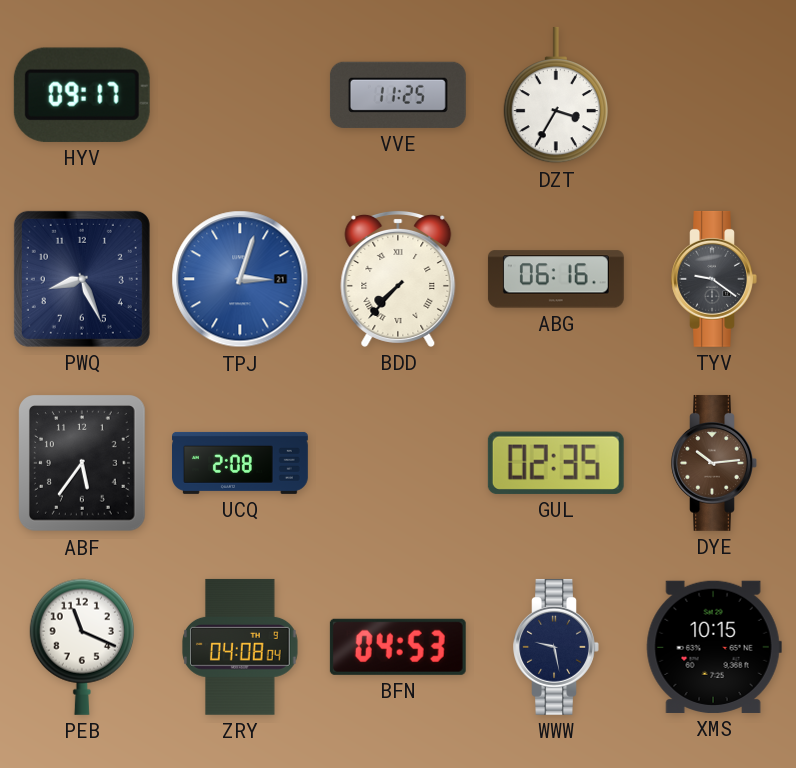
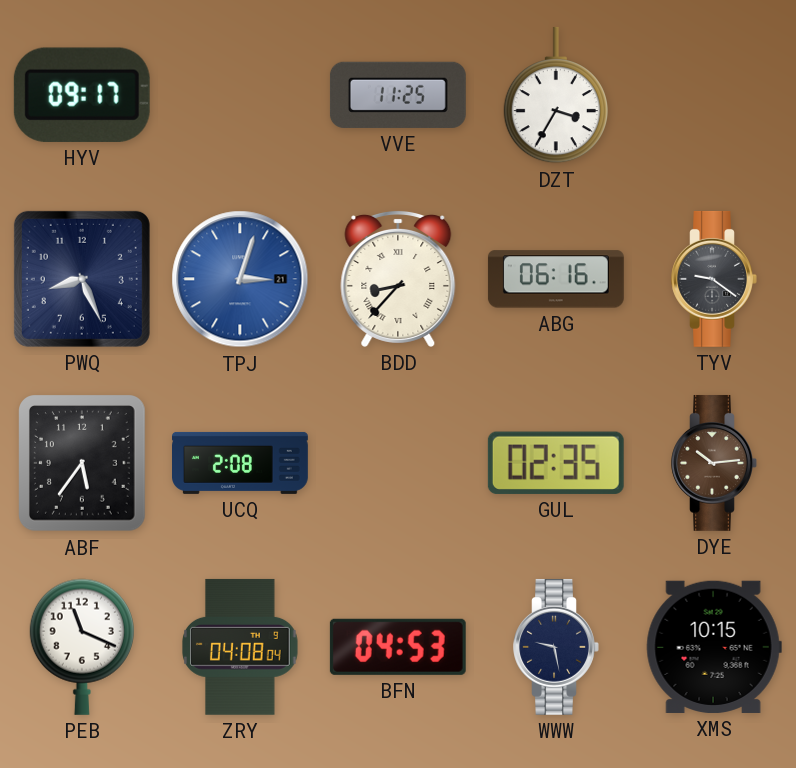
BDD: 7:37 -> 8:37 (398, 278)
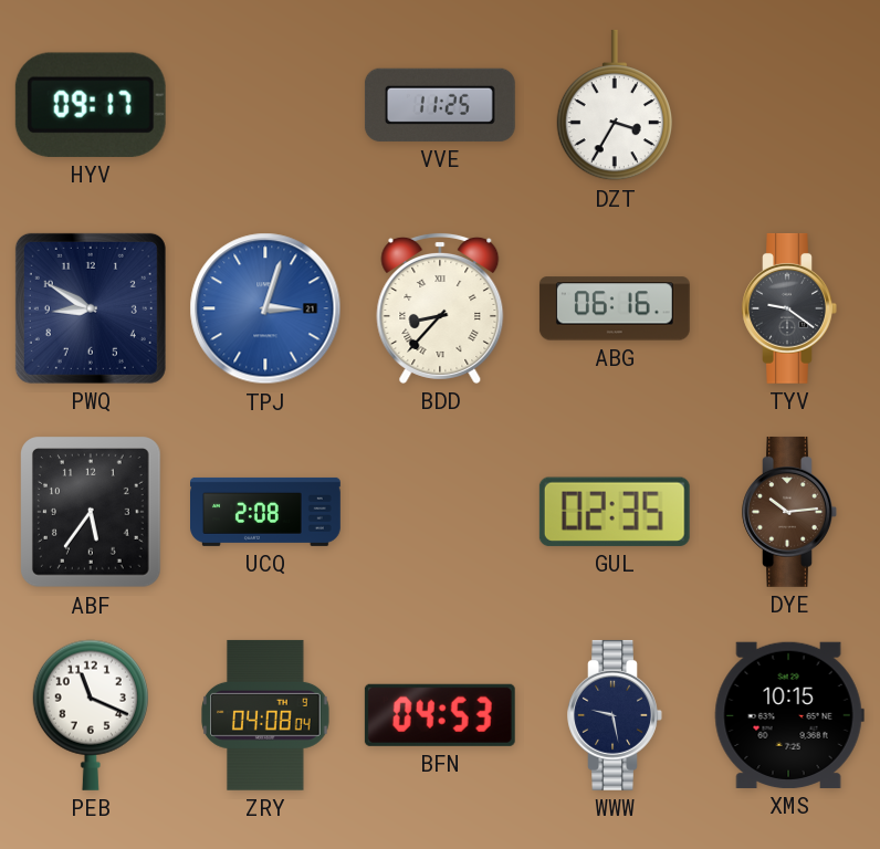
PWQ: 8:26 -> 8:50 (91, 308)
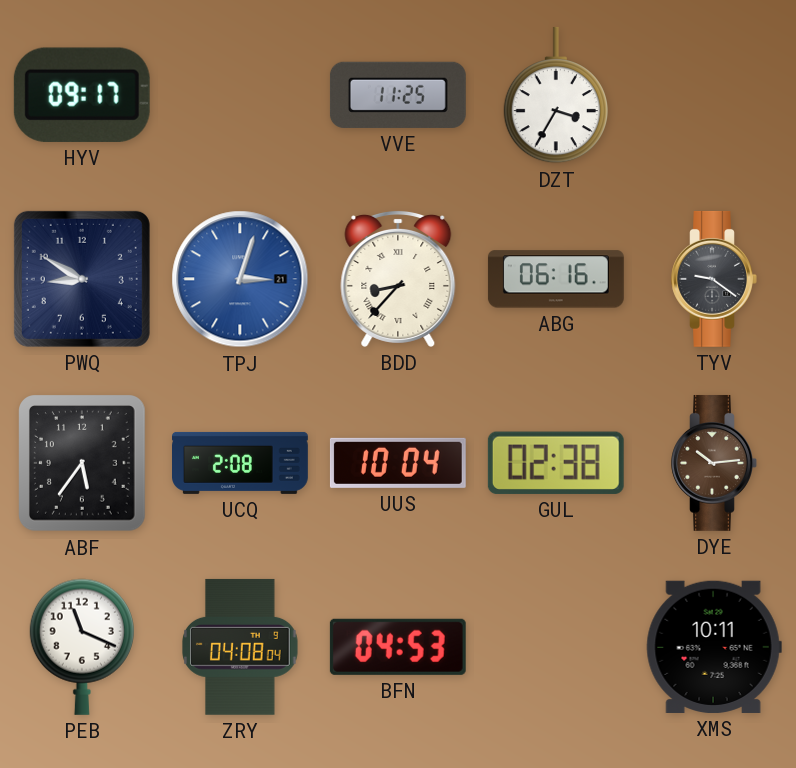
UUS: none -> 10:04 (398, 463)
GUL: 02:35 -> 02:38 (556, 463)
WWW: 9:28 -> none (615, 715)
XMS: 10:15 -> 10:11 (714, 647)
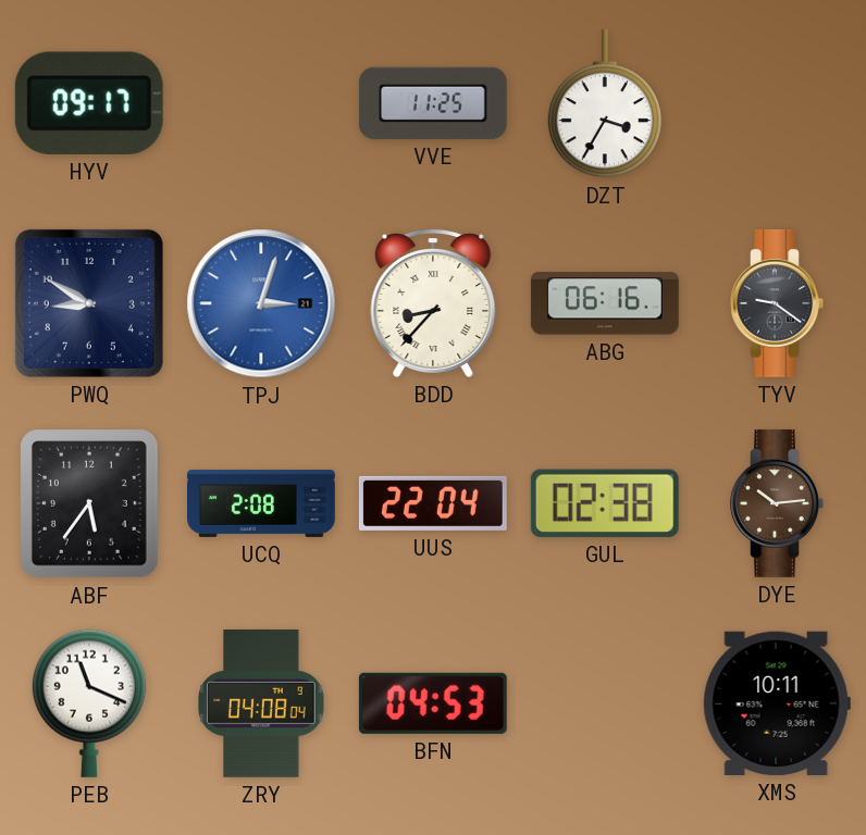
UUS: 10:04 -> 22:04 (433, 503)
